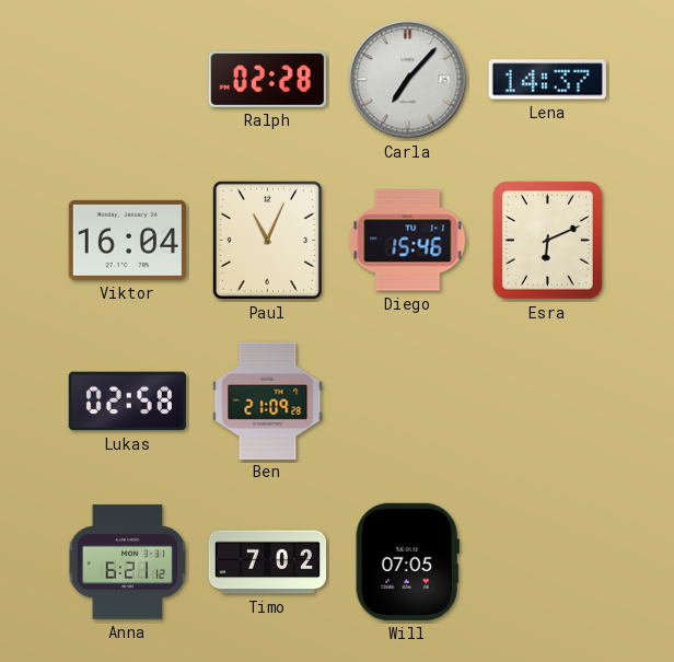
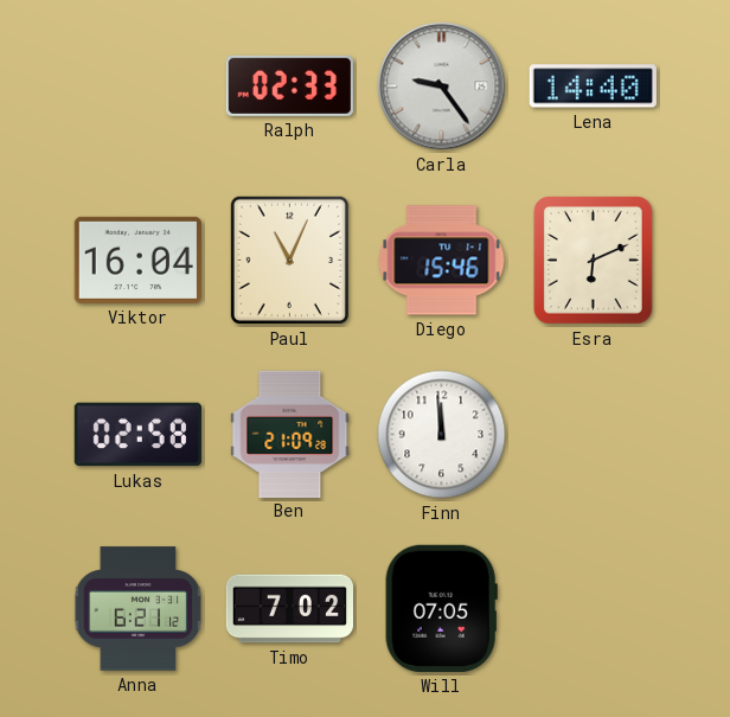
Ralph: 02:28 -> 02:33 (289, 85)
Carla: 7:07 -> 9:24 (442, 87)
Lena: 14:37 -> 14:40 (593, 87)
Finn: none -> 11:59 (442, 435)
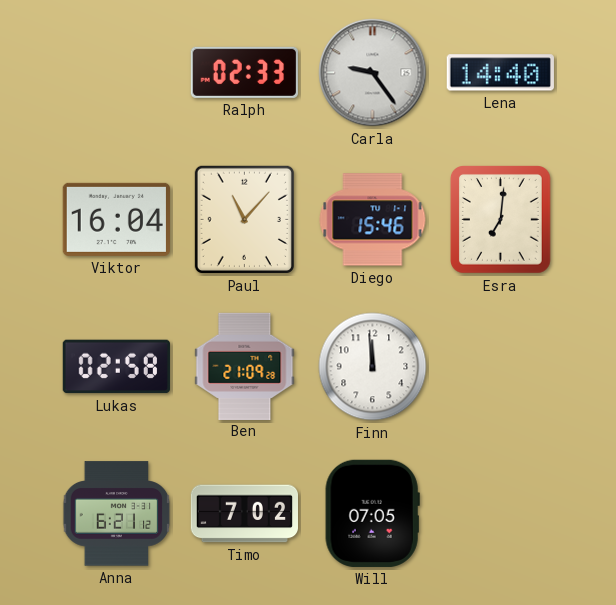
Paul: 11:04 -> 11:07 (244, 219)
Esra: 6:11 -> 7:01 (501, 220)
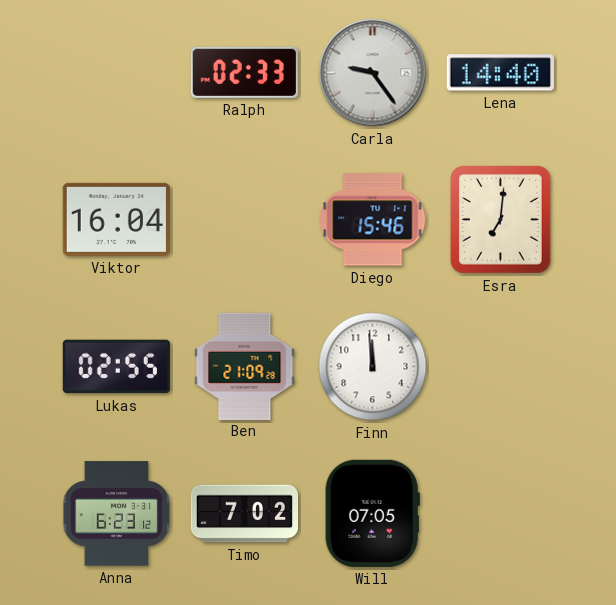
Paul: 11:07 -> none (244, 219)
Lukas: 02:58 -> 02:55 (116, 367)
Anna: 6:21 -> 6:23 (117, 514)
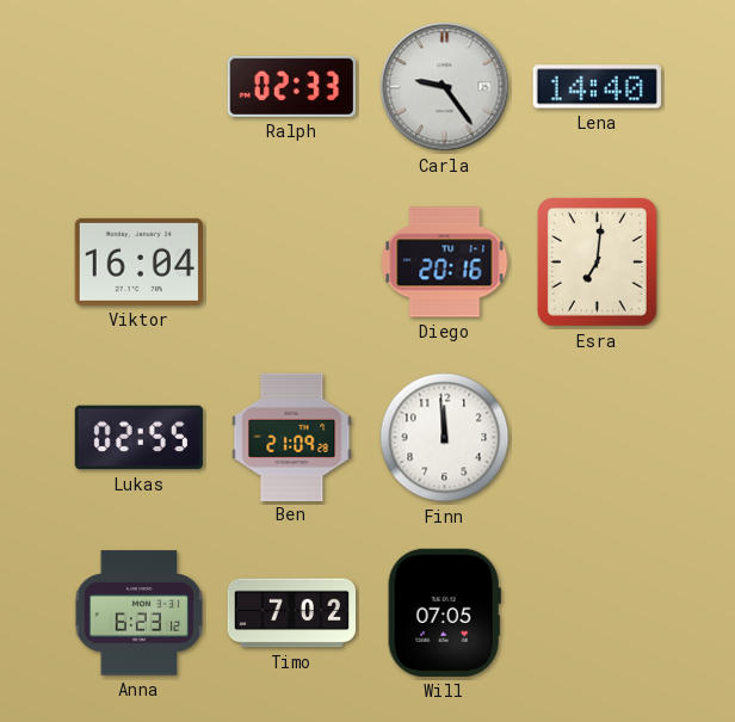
Diego: 15:46 -> 20:16 (445, 263)
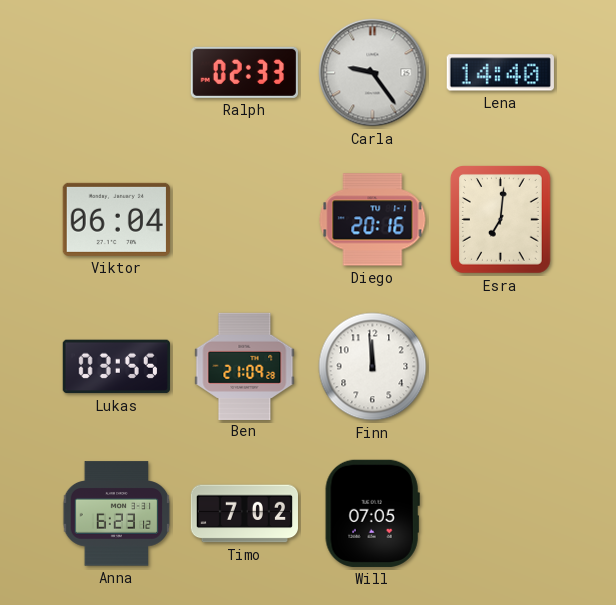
Viktor: 16:04 -> 06:04 (116, 219)
Lukas: 02:55 -> 03:55 (116, 367)
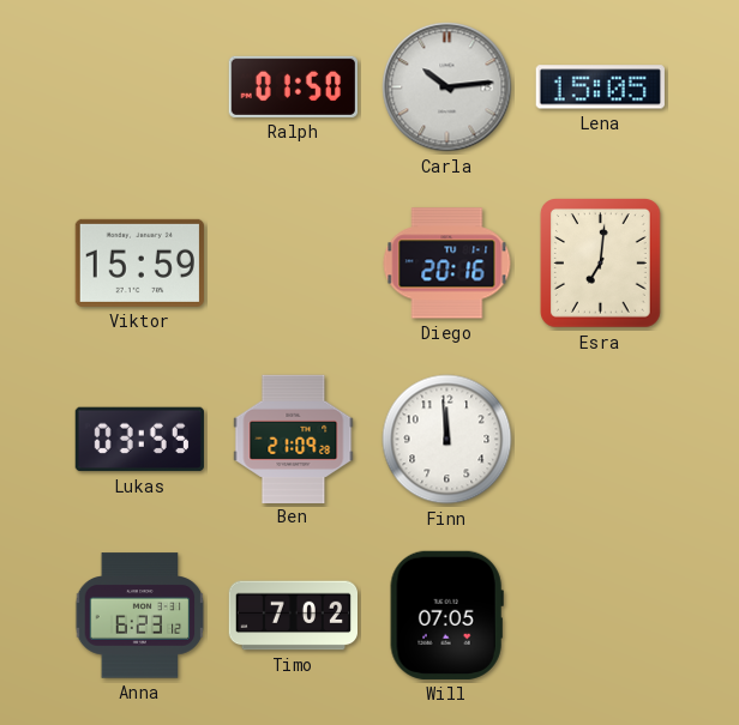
Ralph: 02:33 -> 01:50 (293, 86)
Carla: 9:24 -> 10:14 (447, 87)
Lena: 14:40 -> 15:05 (600, 87)
Viktor: 06:04 -> 15:59 (139, 262)
